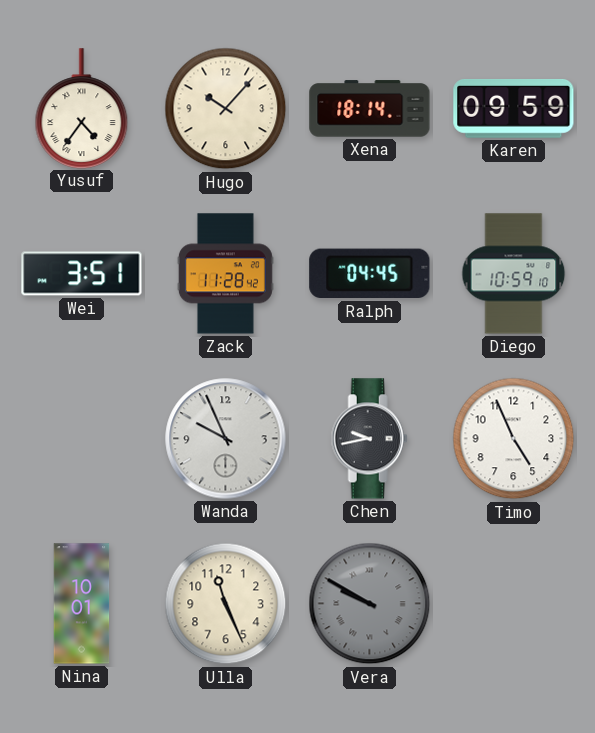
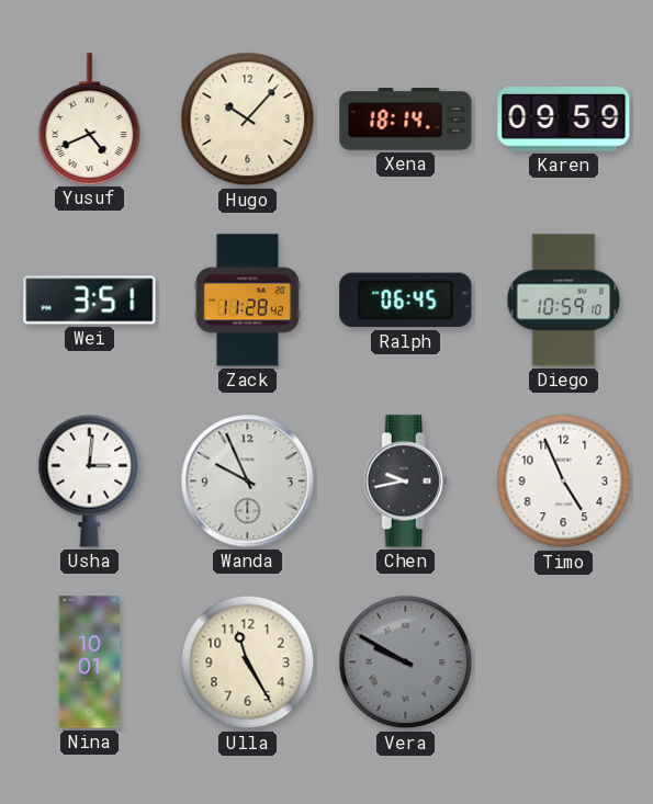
Yusuf: 4:36 -> 4:41 (90, 118)
Ralph: 04:45 -> 06:45 (406, 301)
Usha: none -> 3:01 (90, 480)
Ulla: 11:26 -> 11:25 (248, 663)
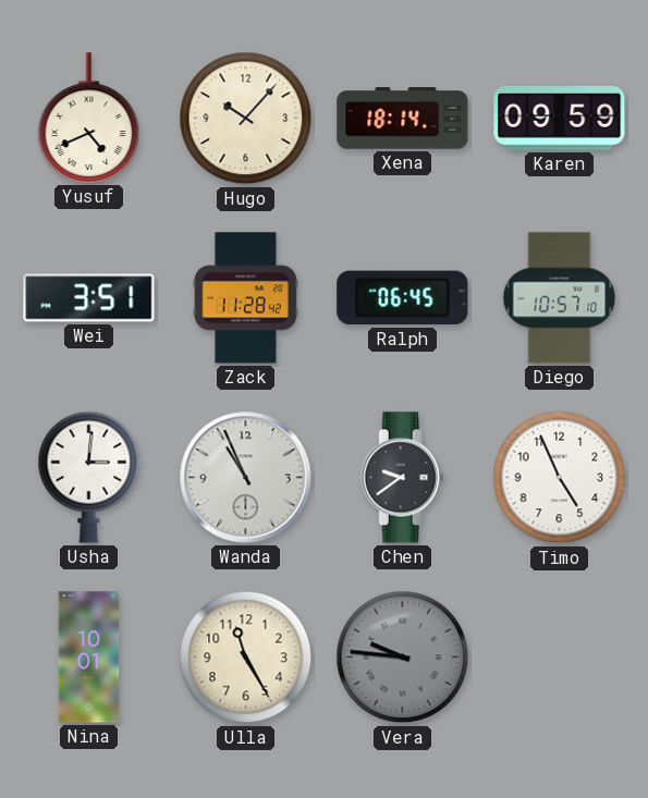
Diego: 10:59 -> 10:57 (560, 298)
Wanda: 9:56 -> 10:56 (246, 478)
Chen: 9:43 -> 9:39 (402, 478)
Vera: 9:50 -> 9:46 (403, 658)
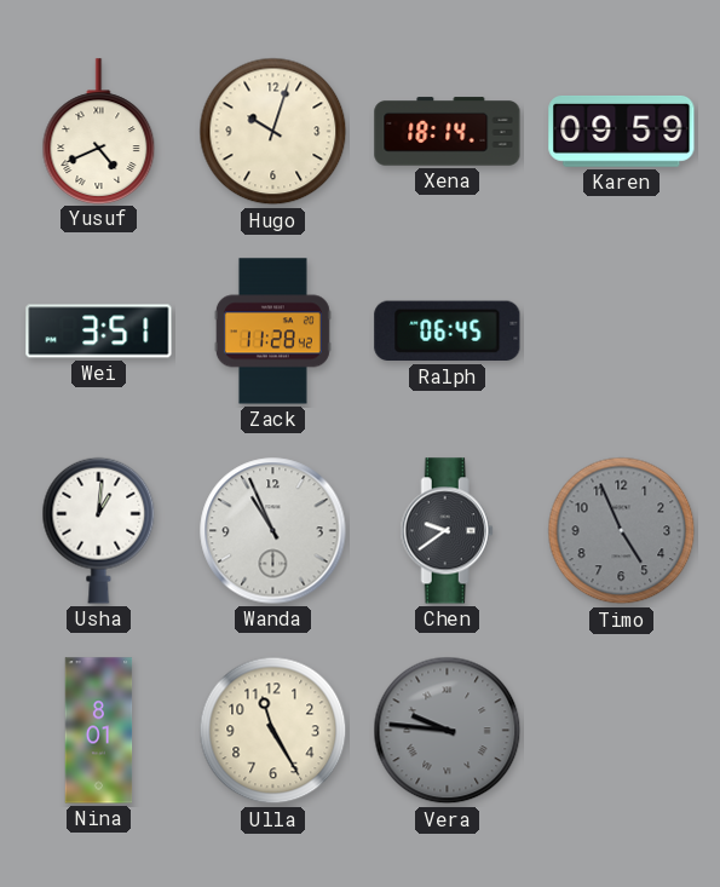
Hugo: 10:07 -> 10:03 (273, 132)
Diego: 10:57 -> none (560, 298)
Usha: 3:01 -> 1:01 (99, 530)
Timo dial: white -> grey (622, 531)
Nina: 10:01 -> 8:01 (99, 731)
